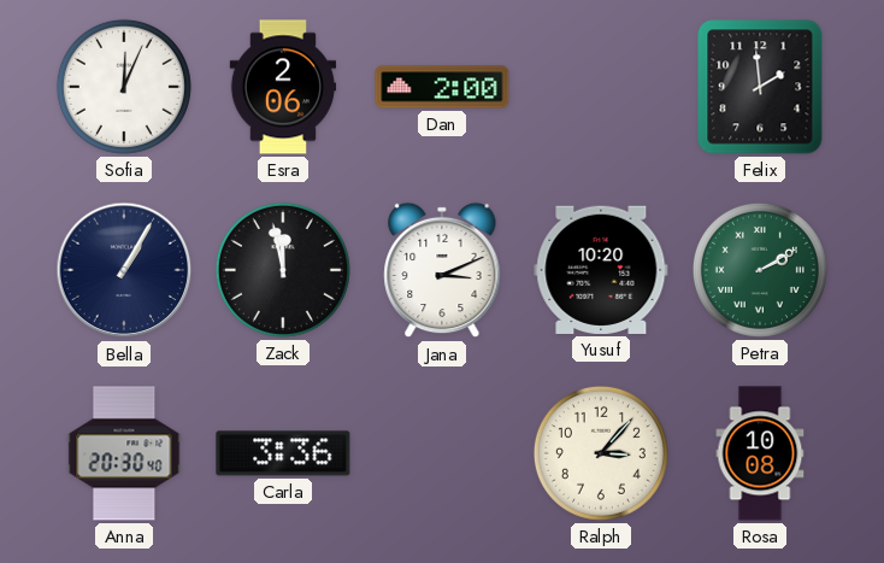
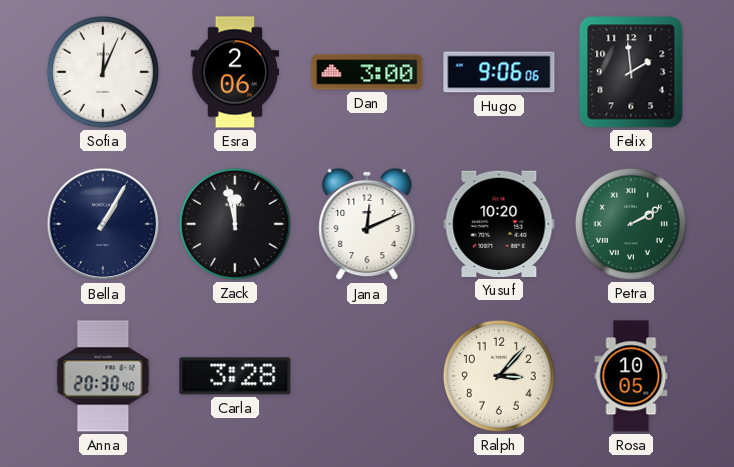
Dan: 2:00 -> 3:00 (367, 72)
Hugo: none -> 9:06 (499, 72)
Jana: 3:11 -> 12:11 (367, 224)
Carla: 3:36 -> 3:28 (235, 376)
Rosa: 10:08 -> 10:05 (631, 376)
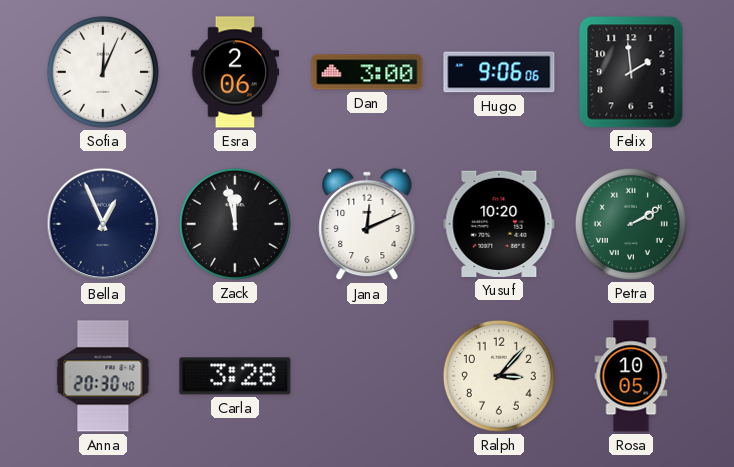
Bella: 1:05 -> 12:56 (103, 224)
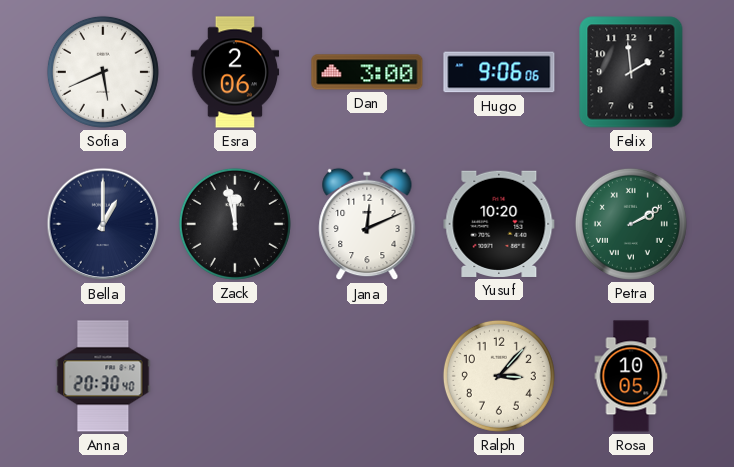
Sofia: 12:04 -> 5:41 (103, 72)
Bella: 12:56 -> 1:00 (103, 224)
Carla: 3:28 -> none (235, 376)
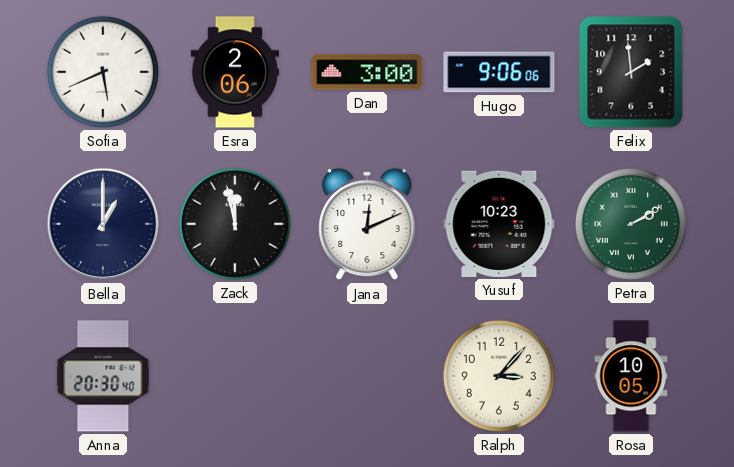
Yusuf: 10:20 -> 10:23 (499, 224)
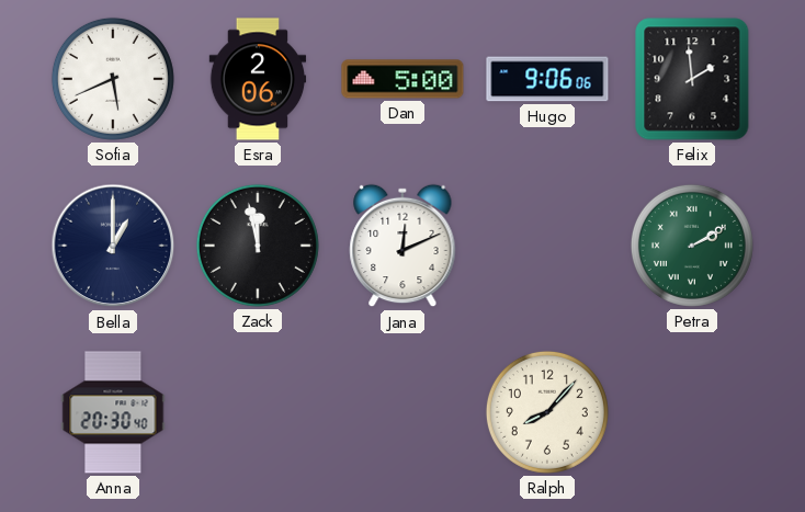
Dan: 3:00 -> 5:00 (402, 79)
Yusuf: 10:23 -> none (499, 224)
Ralph: 3:07 -> 8:07 (547, 412)
Rosa: 10:05 -> none (631, 376)
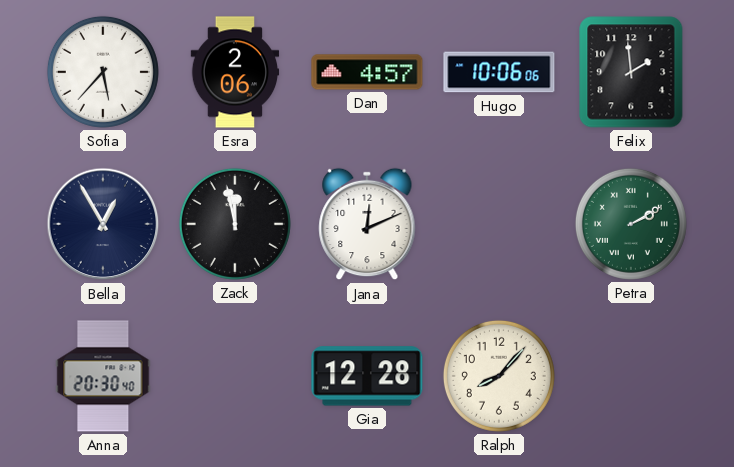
Sofia: 5:41 -> 5:37 (103, 72)
Dan: 5:00 -> 4:57 (367, 72)
Hugo: 9:06 -> 10:06 (499, 72)
Bella: 1:00 -> 12:55 (103, 224)
Gia: none -> 12:28 (367, 376)
